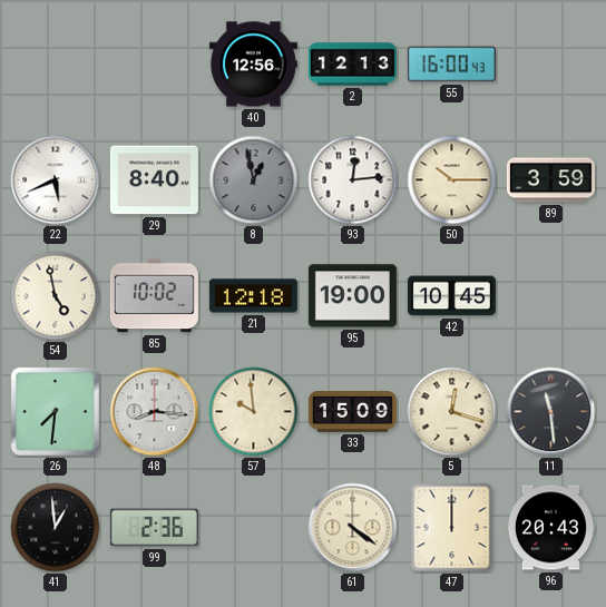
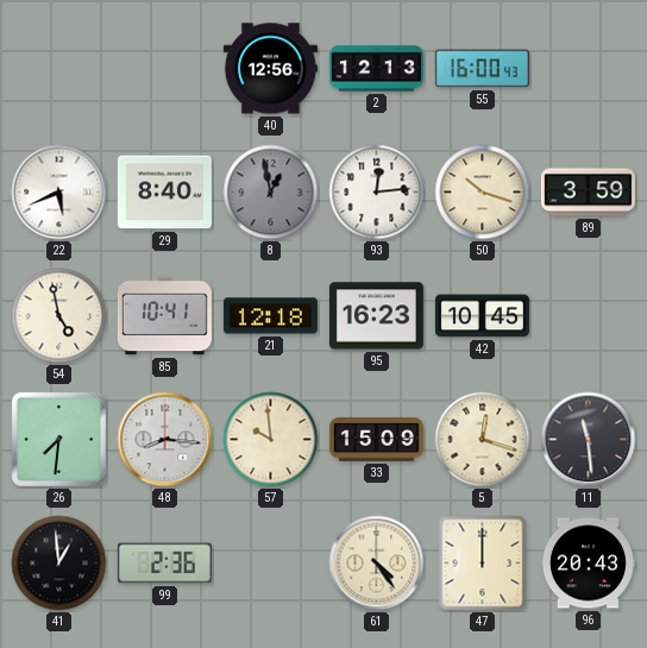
50: 10:15 -> 10:18 (483, 193)
85: 10:02 -> 10:41 (164, 316)
95: 19:00 -> 16:23 (376, 316)
61: 4:21 -> 4:24 (377, 564)
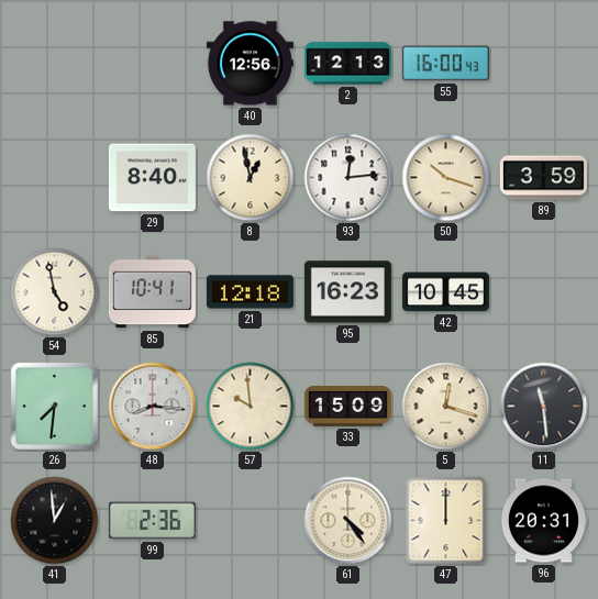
22: 5:41 -> none (59, 193)
8 dial: grey -> cream (251, 178)
96: 20:43 -> 20:31 (543, 521)
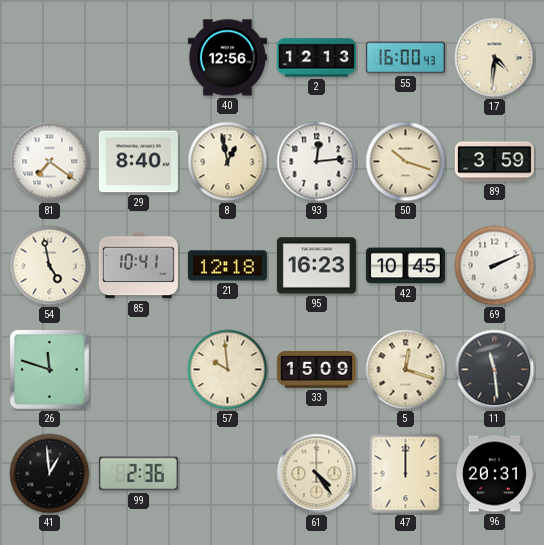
17: none -> 4:31 (495, 58)
81: none -> 7:21 (50, 162)
69: none -> 2:11 (495, 266)
26: 7:31 -> 11:48 (49, 369)
48: 8:16 -> none (153, 407)
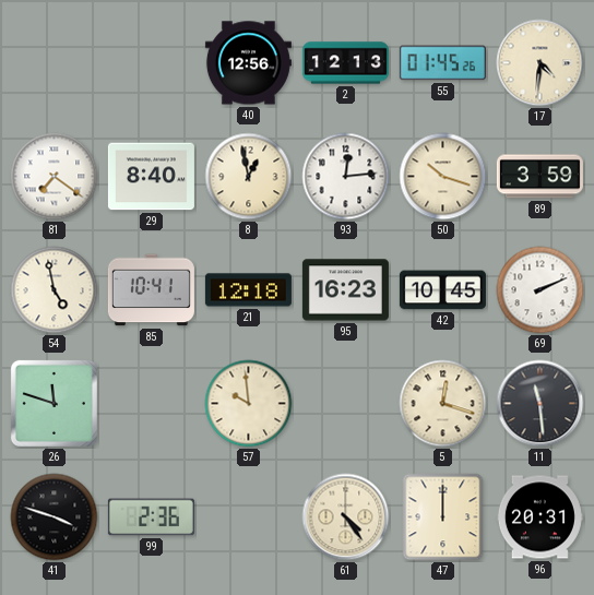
55: 16:00 -> 01:45 (442, 63)
33: 15:09 -> none (316, 370)
41: 12:59 -> 3:48 (55, 517)
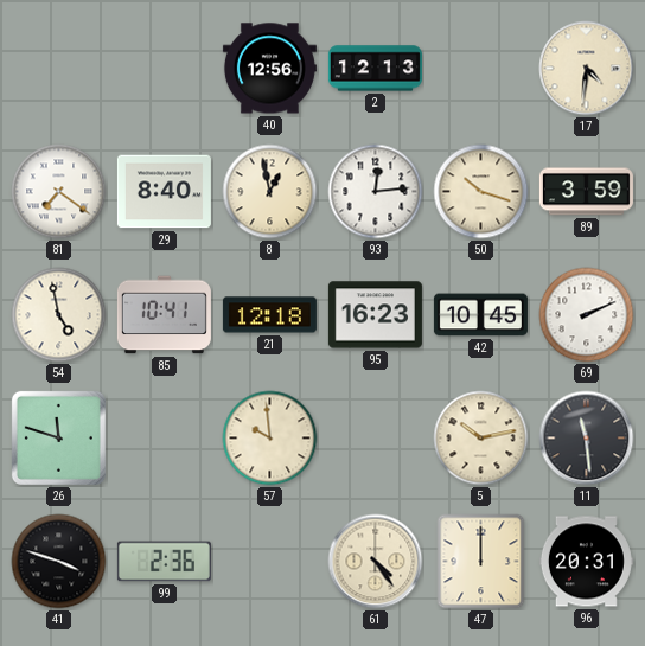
55: 01:45 -> none (442, 63)
5: 12:18 -> 10:13 (481, 439)
